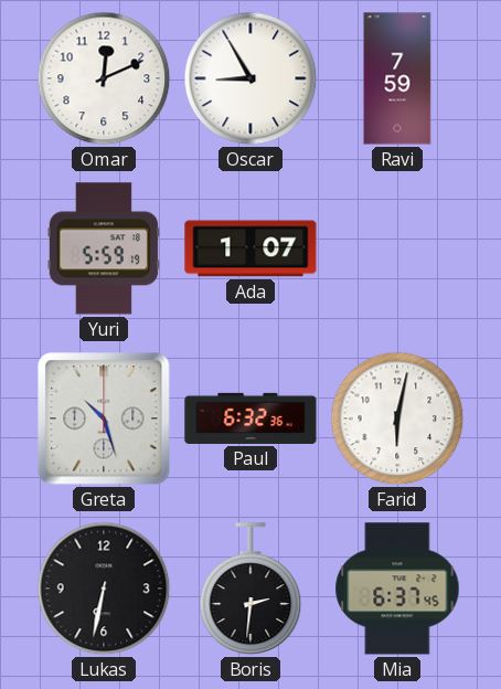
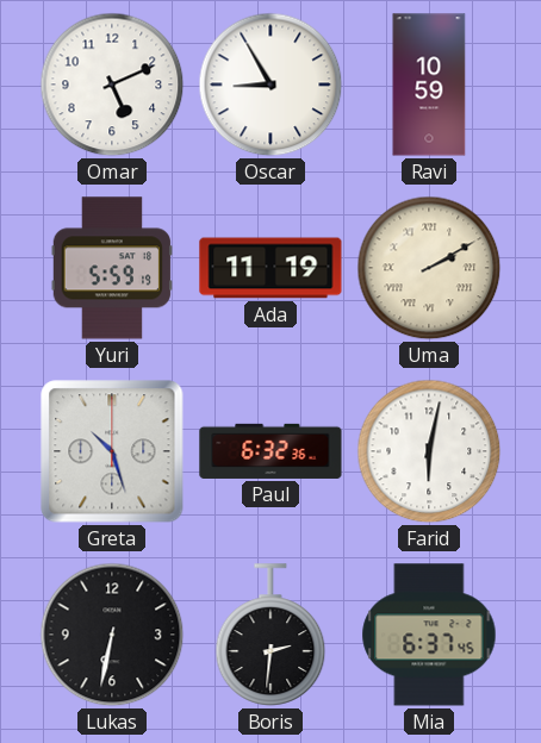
Omar: 12:11 -> 5:11 (112, 85)
Ravi: 7:59 -> 10:59 (429, 85)
Ada: 1:07 -> 11:19 (270, 268)
Uma: none -> 2:10 (429, 268)
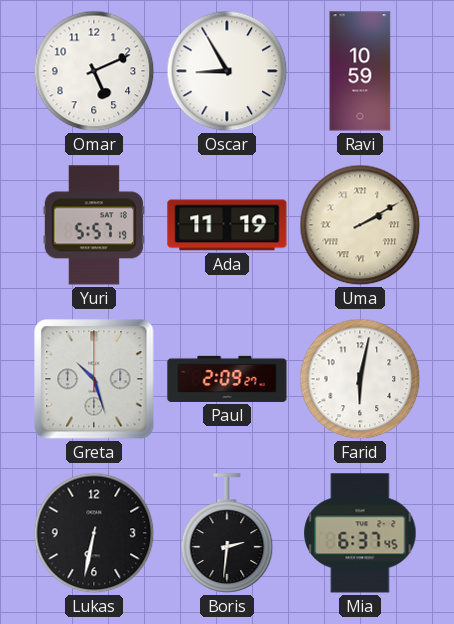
Yuri: 5:59 -> 5:57 (93, 225)
Paul: 6:32 -> 2:09 (227, 379)
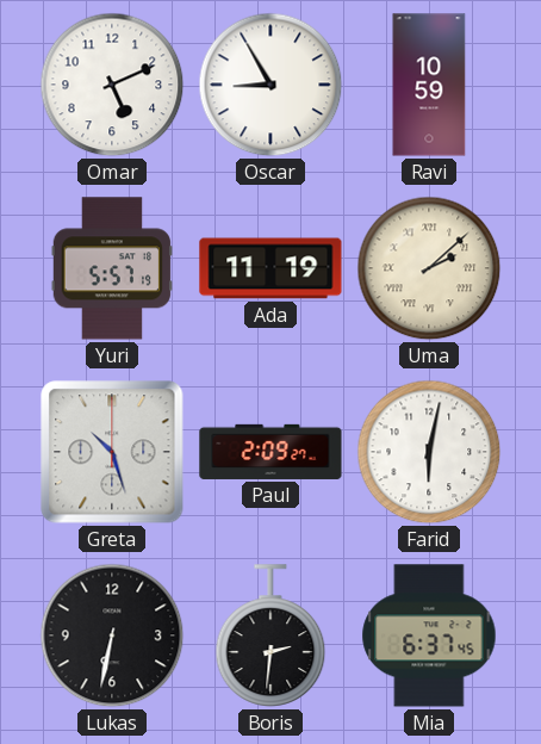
Uma: 2:10 -> 2:08 (429, 268)
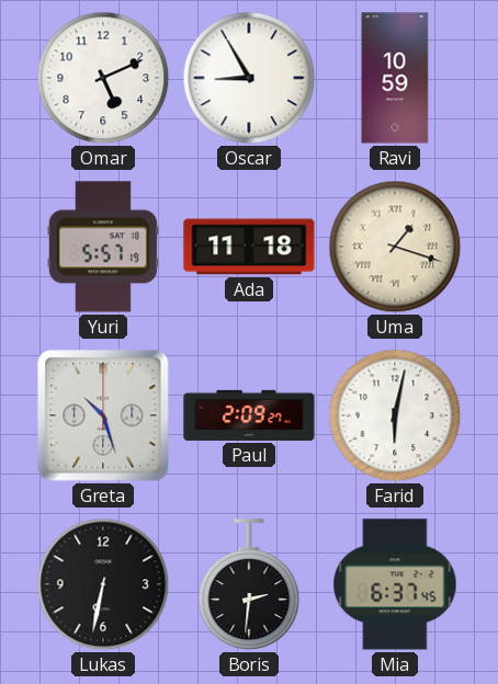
Ada: 11:19 -> 11:18 (249, 247)
Uma: 2:08 -> 1:18 (395, 247)
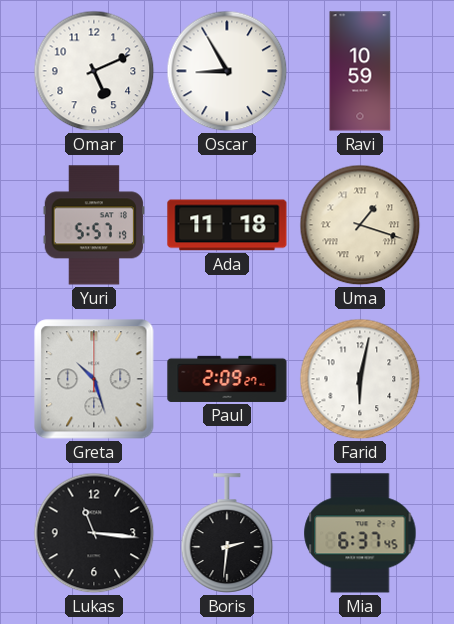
Lukas: 6:32 -> 11:16 (94, 533)
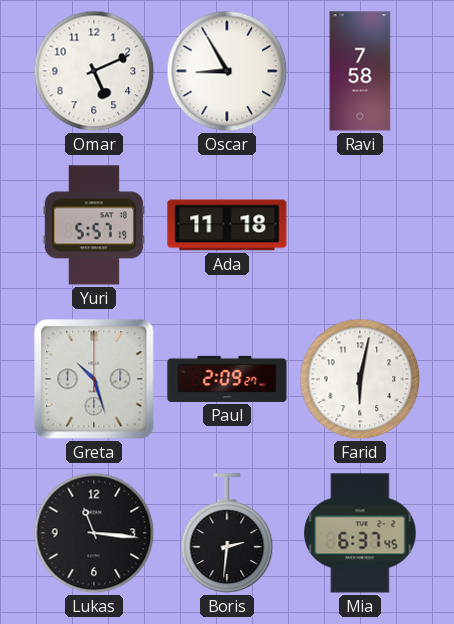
Ravi: 10:59 -> 7:58 (360, 71)
Uma: 1:18 -> none (360, 225)
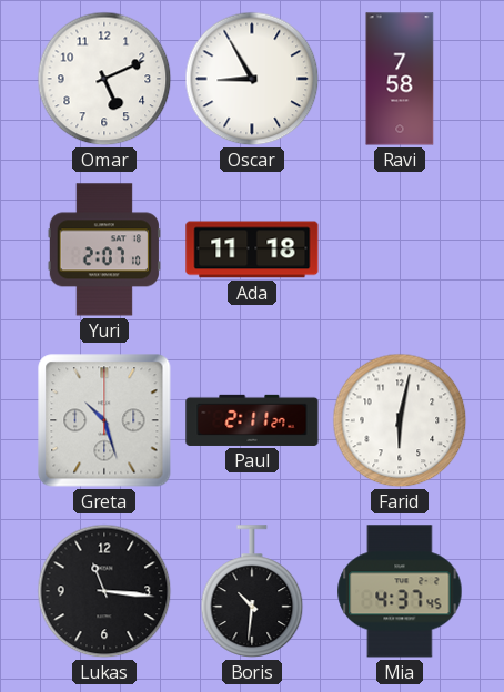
Yuri: 5:57 -> 2:07 (103, 250)
Paul: 2:09 -> 2:11 (252, 420)
Boris: 2:31 -> 10:31 (252, 591)
Mia: 6:37 -> 4:37 (400, 591)
